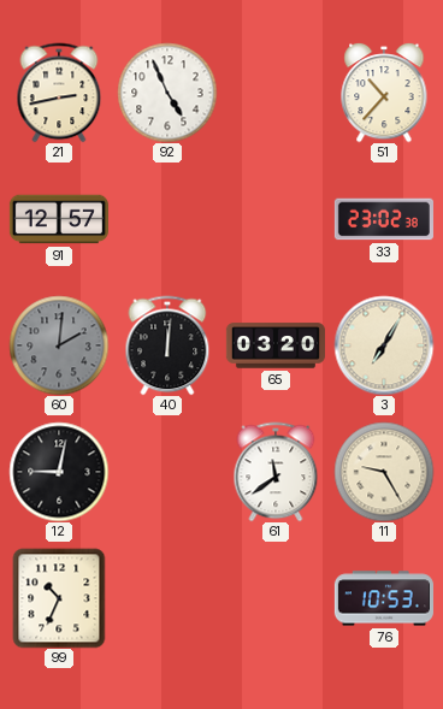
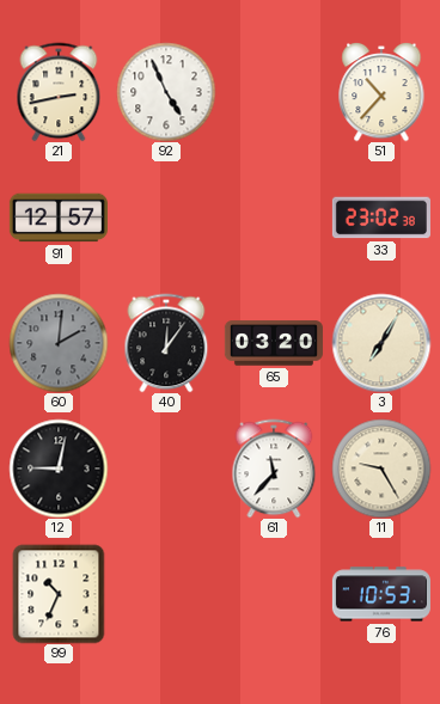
40: 12:01 -> 12:06 (166, 343)
61: 11:39 -> 11:37 (274, 469)
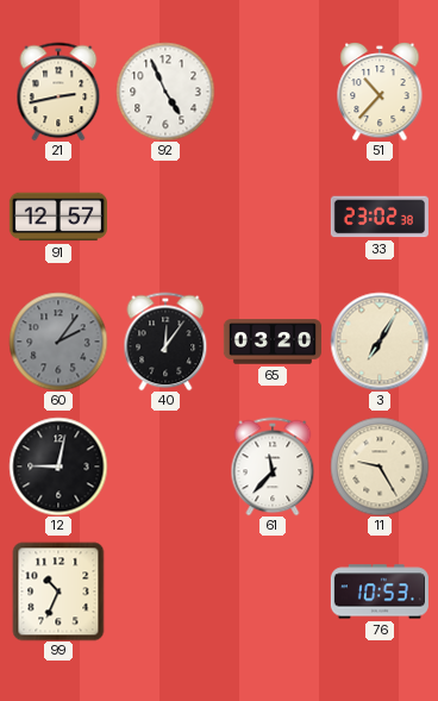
60: 2:01 -> 2:06 (58, 342)
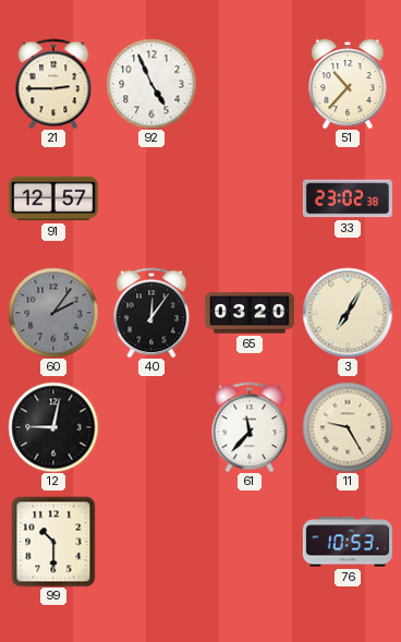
21: 2:43 -> 2:45 (53, 84)
99: 10:34 -> 10:30 (53, 542)
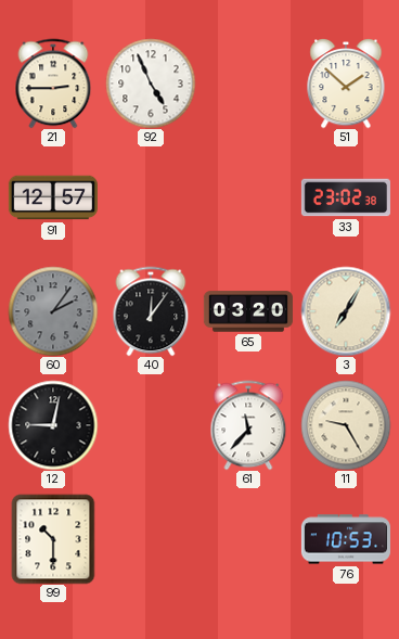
51: 10:37 -> 1:52 (346, 84)
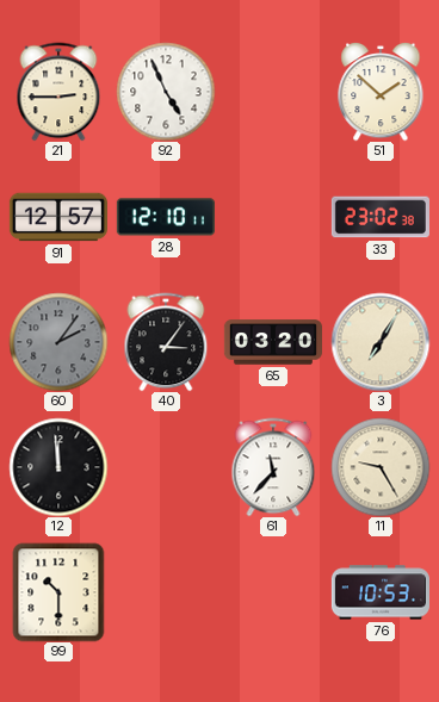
28: none -> 12:10 (166, 217)
40: 12:06 -> 3:06 (166, 342)
12: 9:02 -> 11:59 (58, 467)
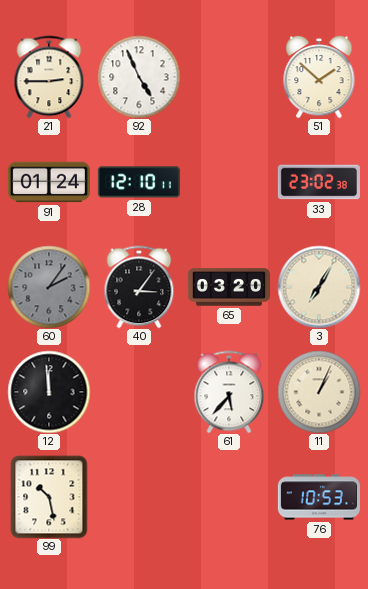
91: 12:57 -> 01:24 (49, 182)
61: 11:37 -> 5:37 (229, 392)
11: 9:25 -> 1:04 (319, 392)
99: 10:30 -> 10:28 (49, 497)
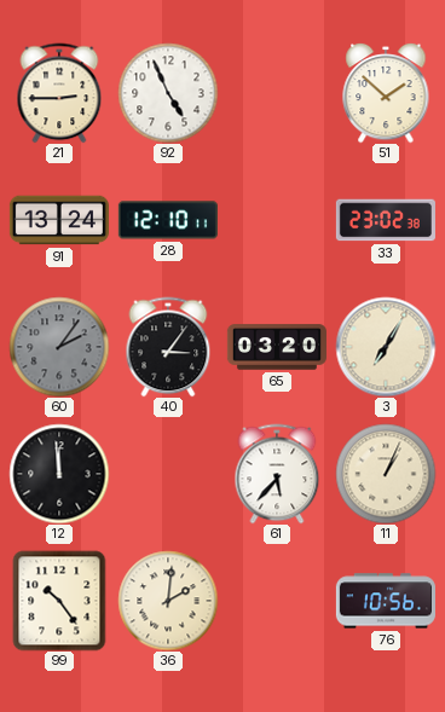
91: 01:24 -> 13:24 (59, 220)
99: 10:28 -> 10:24 (59, 601)
36: none -> 2:01 (168, 601)
76: 10:53 -> 10:56 (386, 601)
